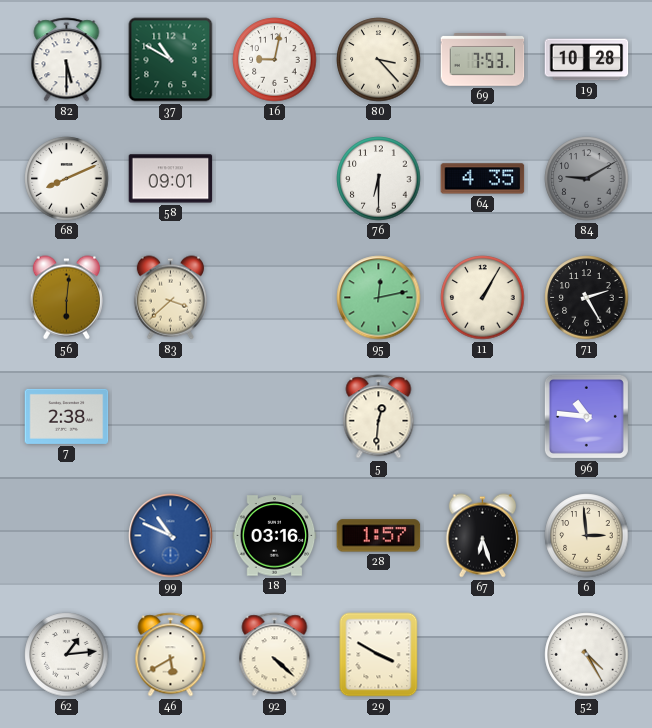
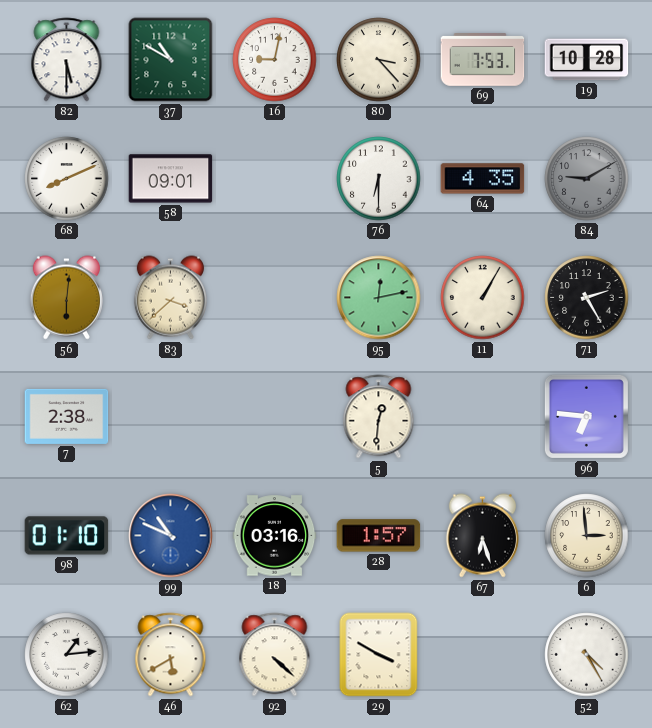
96: 10:46 -> 6:46 (586, 416)
98: none -> 01:10 (67, 536)
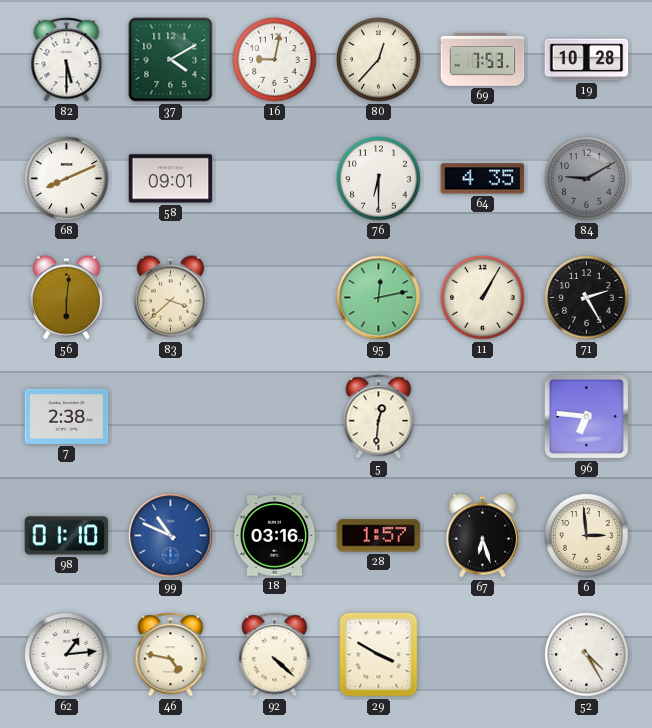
37: 10:50 -> 4:10 (171, 60)
80: 3:23 -> 12:37 (379, 60)
46: 5:40 -> 4:47 (171, 655)
